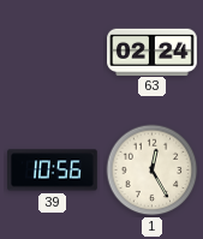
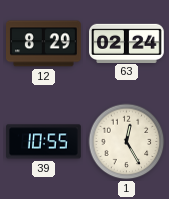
12: none -> 8:29 (44, 44)
39: 10:56 -> 10:55 (44, 142)
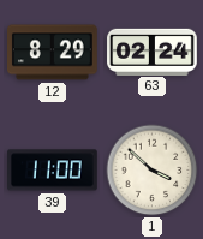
39: 10:55 -> 11:00 (53, 171)
1: 12:25 -> 3:52 (153, 171)
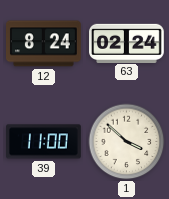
12: 8:29 -> 8:24 (44, 44)
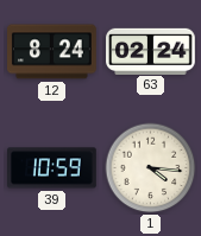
39: 11:00 -> 10:59 (52, 168)
1: 3:52 -> 4:16 (151, 168)
